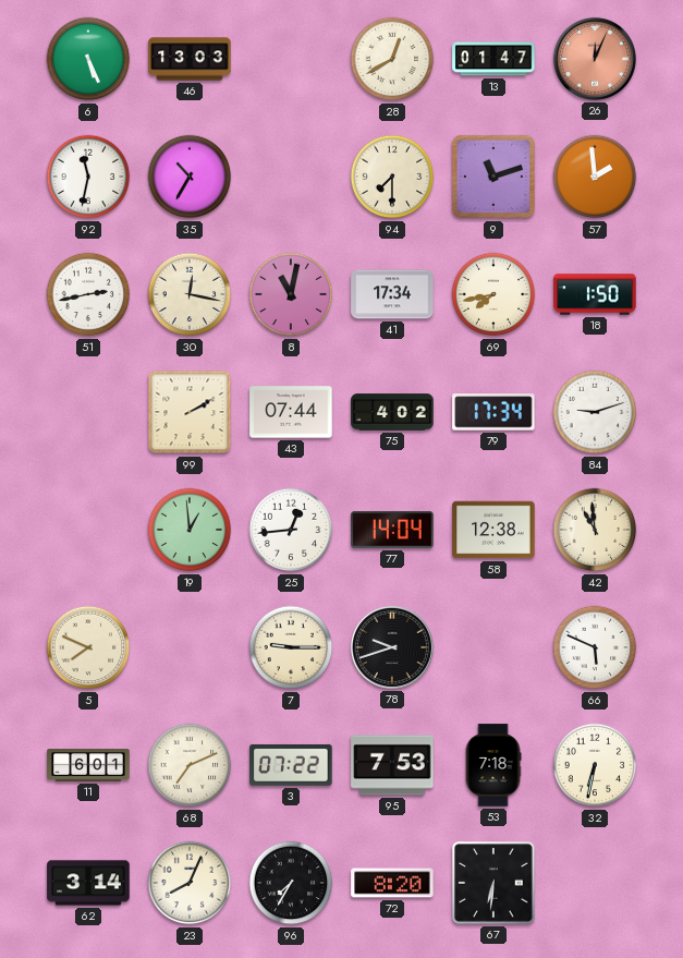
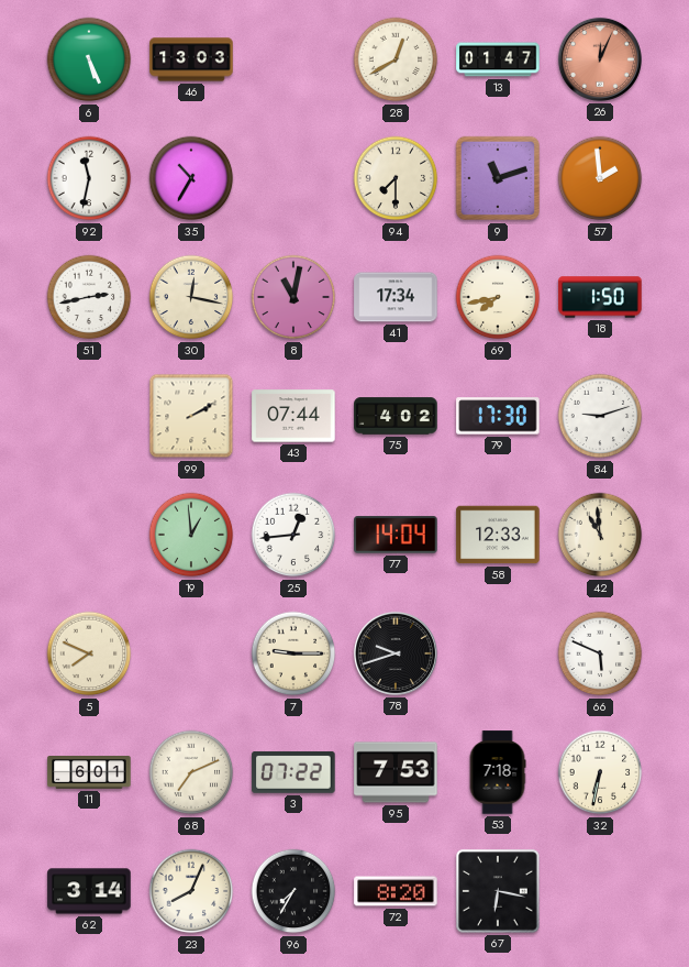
79: 17:34 -> 17:30 (498, 416)
58: 12:38 -> 12:33 (498, 535)
67: 6:31 -> 6:17 (498, 891)
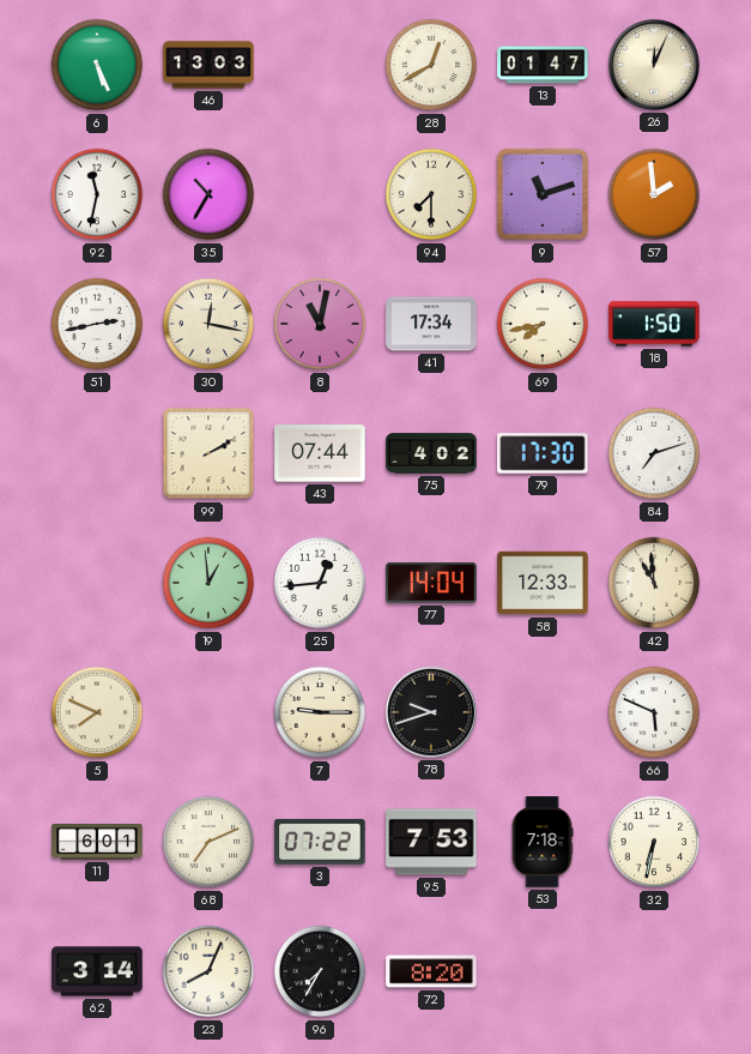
26 dial: salmon -> cream (654, 65)
84: 9:12 -> 7:12 (654, 453)
67: 6:17 -> none (498, 891)
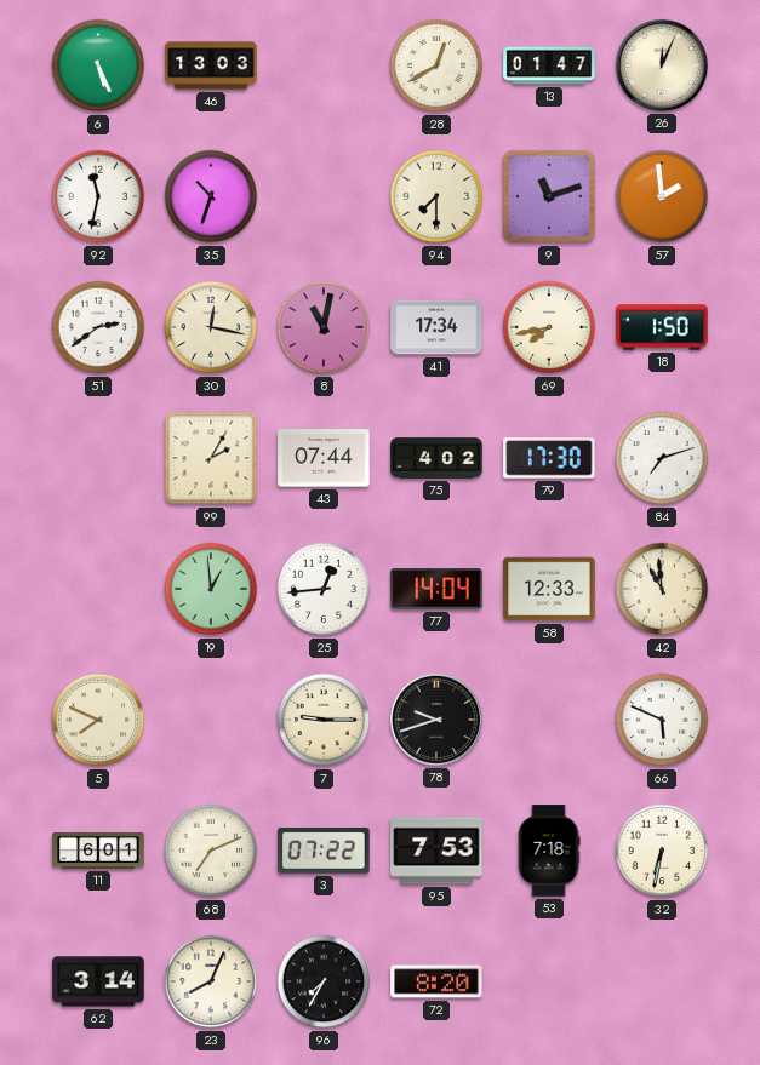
35: 10:35 -> 10:33 (211, 196)
51: 2:43 -> 2:39 (98, 327)
99: 2:10 -> 2:05 (211, 458)
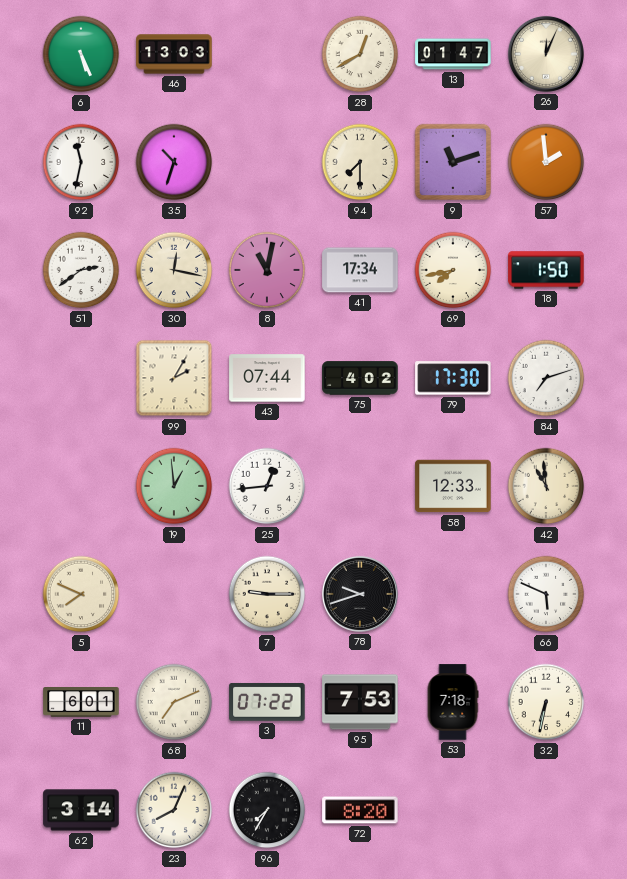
77: 14:04 -> none (436, 589)
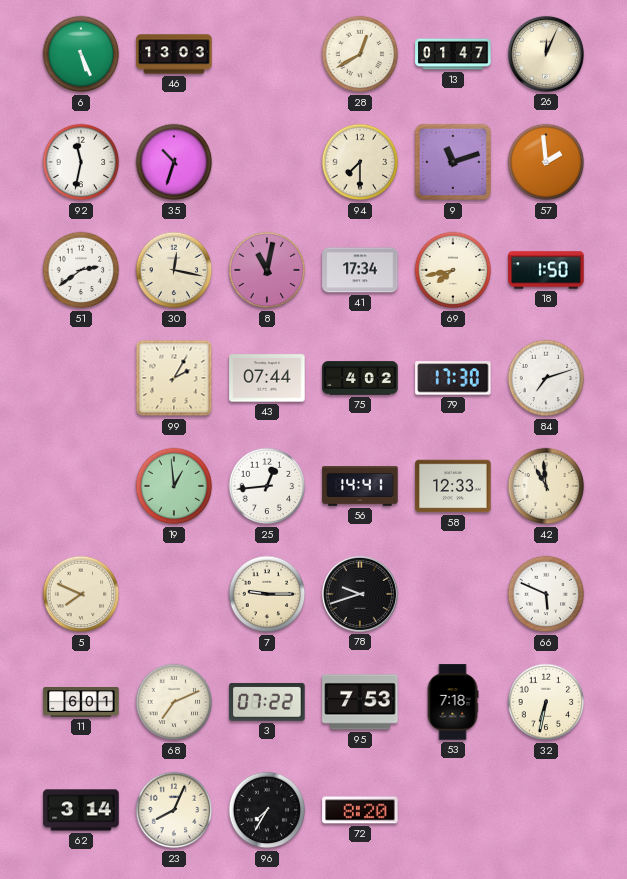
56: none -> 14:41 (360, 487)
